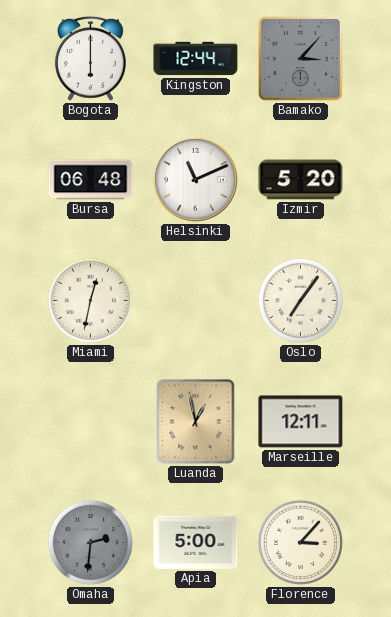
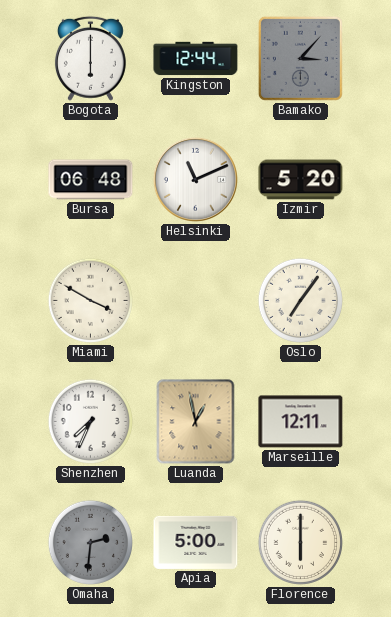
Miami: 12:32 -> 3:50 (90, 300)
Shenzhen: none -> 7:34 (90, 421)
Florence: 3:07 -> 6:00 (300, 542)
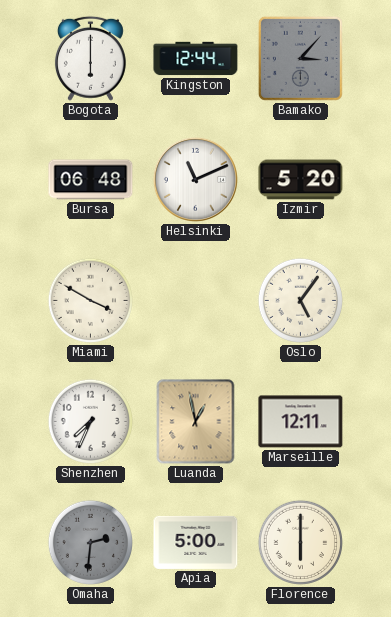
Oslo: 7:06 -> 5:06 (300, 300)
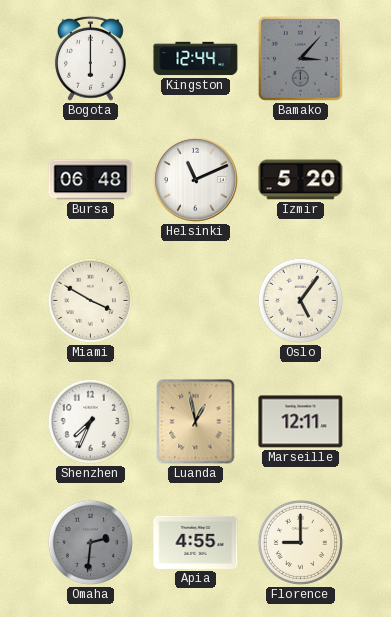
Apia: 5:00 -> 4:55 (196, 542)
Florence: 6:00 -> 9:00 (300, 542)
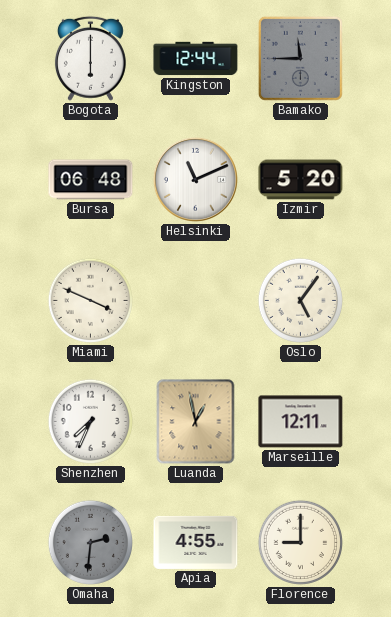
Bamako: 3:07 -> 11:45 (300, 58)
Miami: 3:50 -> 3:49 (90, 300)
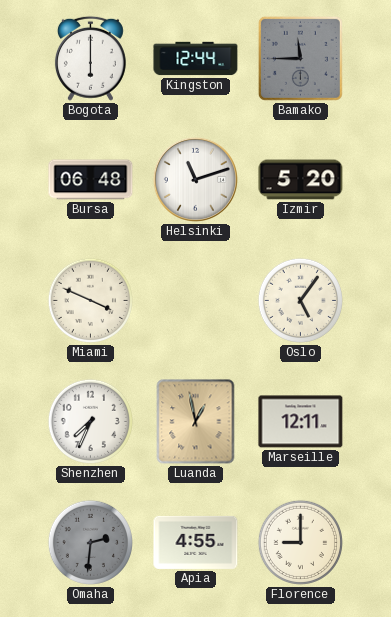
Helsinki: 11:11 -> 11:12 (195, 179)
